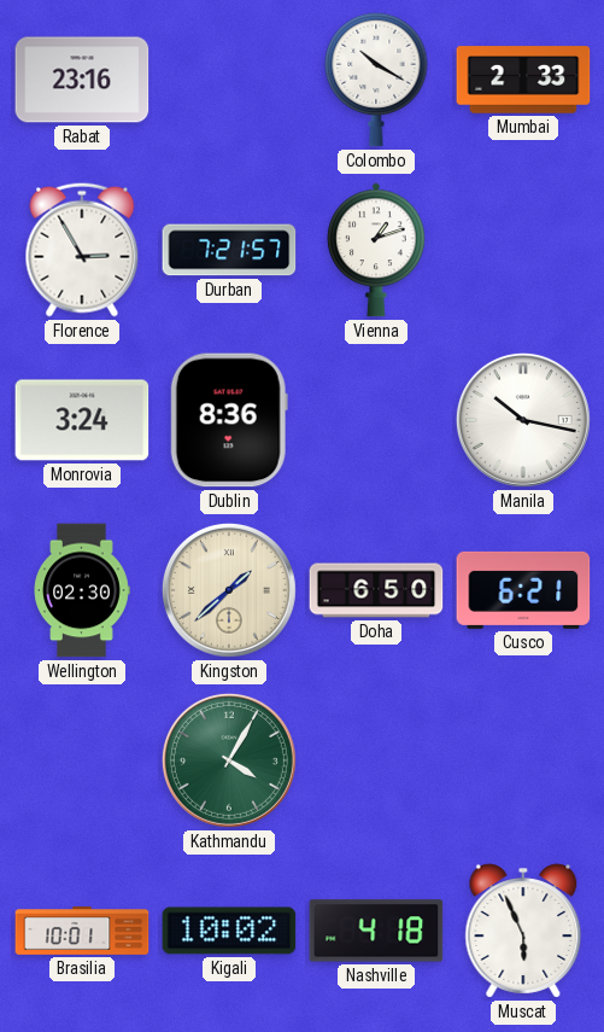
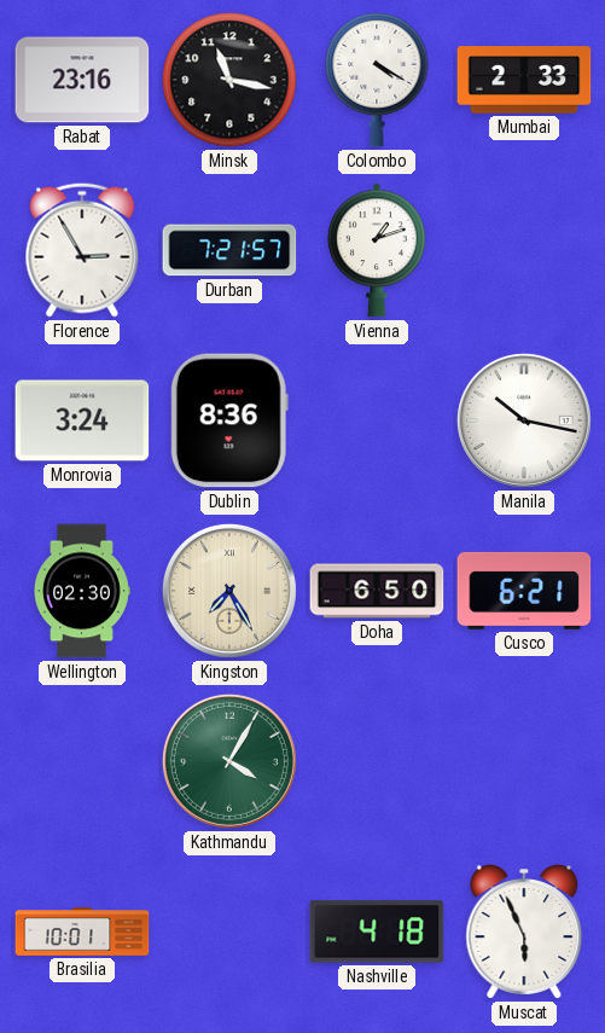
Minsk: none -> 11:17 (229, 80)
Colombo: 10:20 -> 4:20 (377, 80)
Kingston: 1:38 -> 7:25 (229, 591)
Kigali: 10:02 -> none (229, 931)
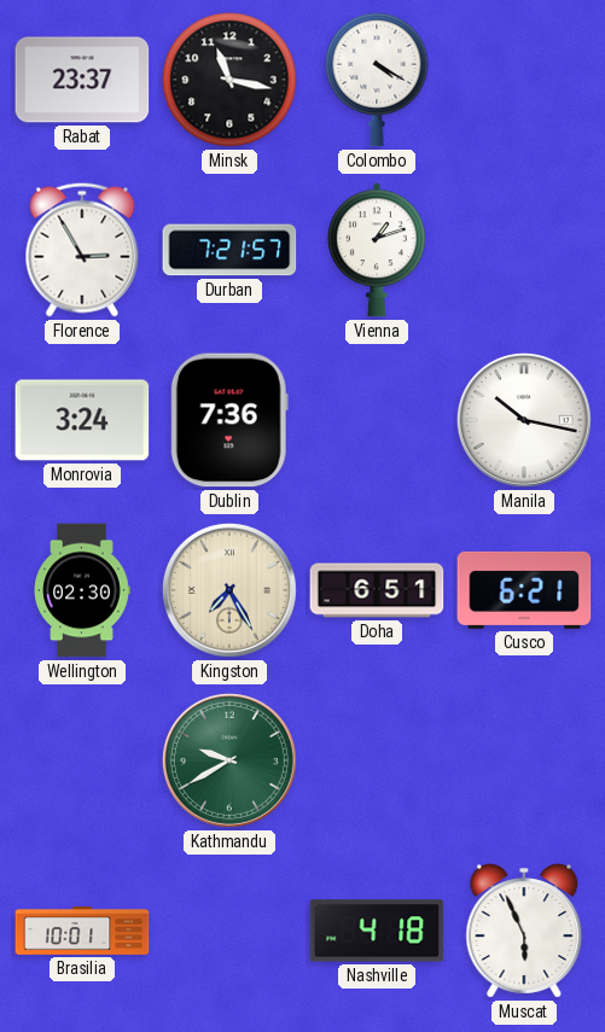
Rabat: 23:16 -> 23:37 (82, 80)
Mumbai: 2:33 -> none (524, 80)
Dublin: 8:36 -> 7:36 (229, 420)
Doha: 6:50 -> 6:51 (377, 590)
Kathmandu: 4:05 -> 9:40 (229, 760)
